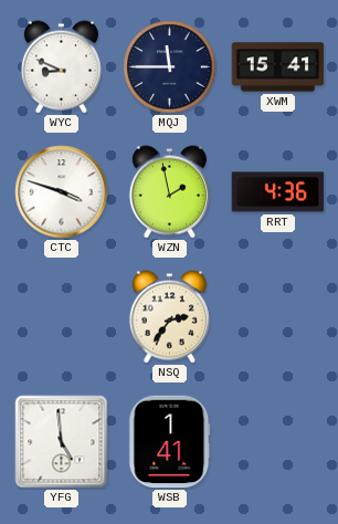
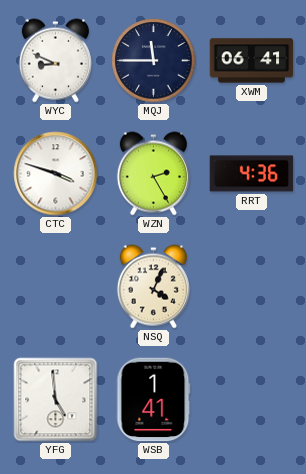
XWM: 15:41 -> 06:41 (252, 61)
WZN: 1:58 -> 2:25 (153, 174)
NSQ: 2:36 -> 4:04 (153, 287)
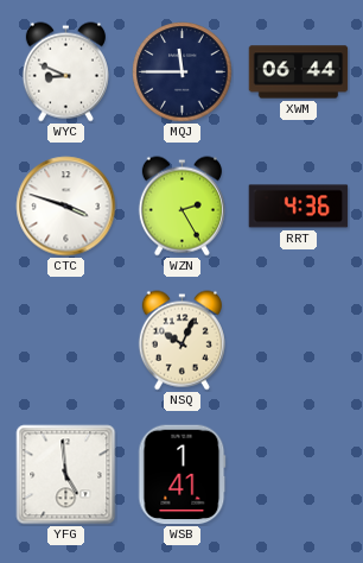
XWM: 06:41 -> 06:44 (299, 72)
NSQ: 4:04 -> 10:04 (181, 341)
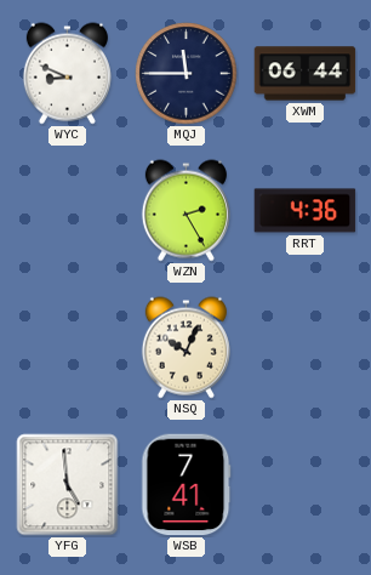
CTC: 3:48 -> none (66, 207)
WSB: 1:41 -> 7:41 (187, 485)
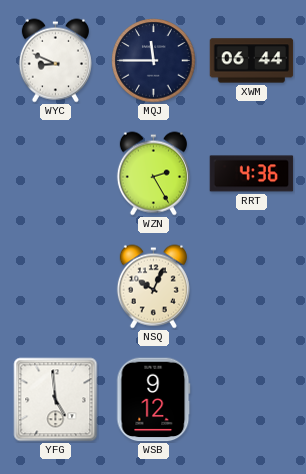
WSB: 7:41 -> 9:12 (154, 400)
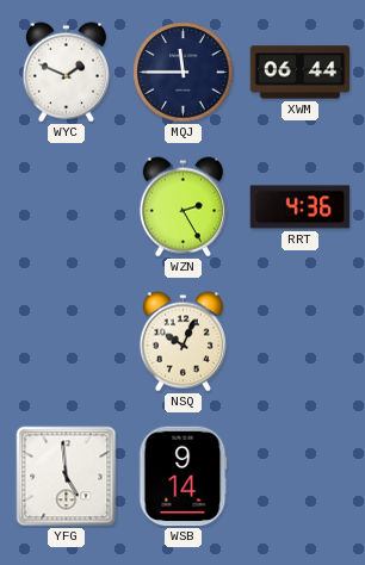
WYC: 8:49 -> 1:49 (66, 73)
WSB: 9:12 -> 9:14 (184, 477)
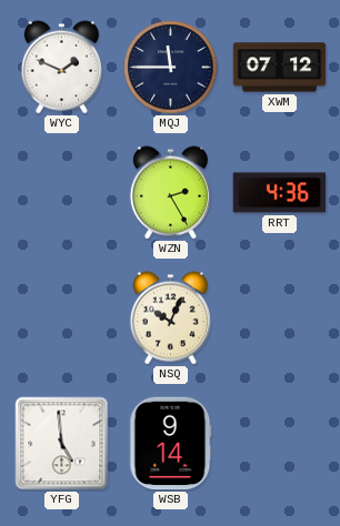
XWM: 06:44 -> 07:12 (280, 68)
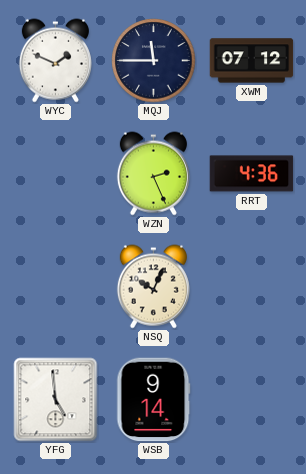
WZN: 2:25 -> 2:26 (153, 174)
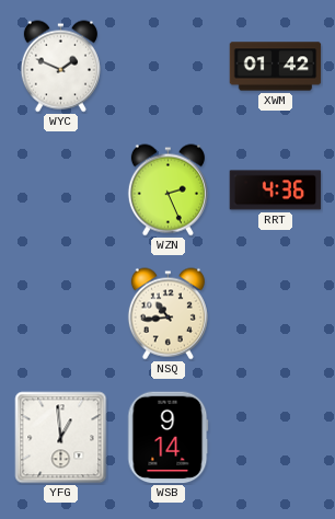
MQJ: 11:45 -> none (154, 61)
XWM: 07:12 -> 01:42 (276, 67)
NSQ: 10:04 -> 10:44 (168, 314)
YFG: 4:59 -> 12:59 (61, 438)
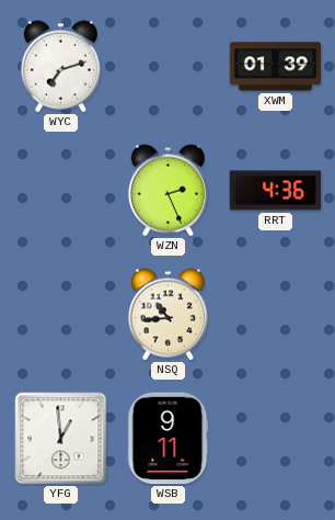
WYC: 1:49 -> 7:12 (60, 67)
XWM: 01:42 -> 01:39 (276, 67)
WSB: 9:14 -> 9:11 (169, 439)
